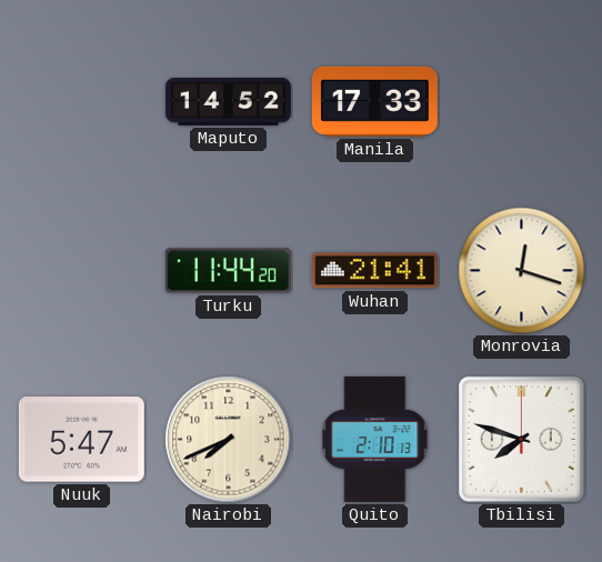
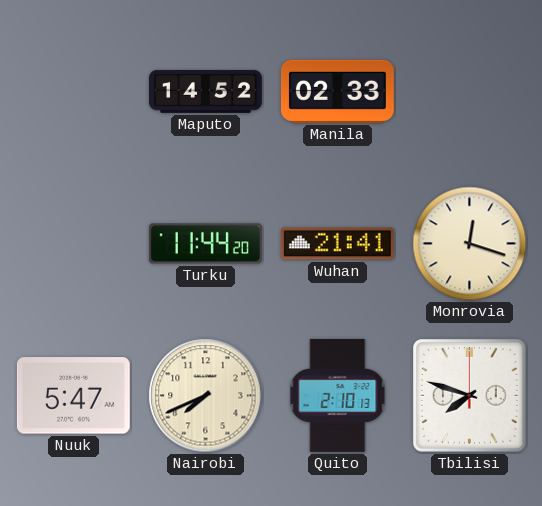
Manila: 17:33 -> 02:33 (337, 91)
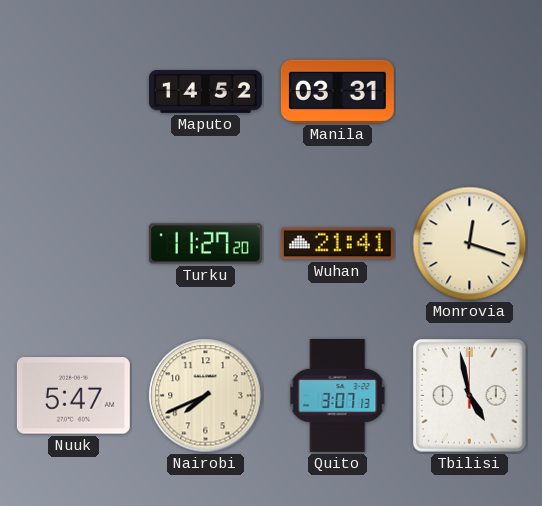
Manila: 02:33 -> 03:31 (337, 91)
Turku: 11:44 -> 11:27 (205, 244)
Quito: 2:10 -> 3:07 (338, 395)
Tbilisi: 7:48 -> 4:58 (470, 396)
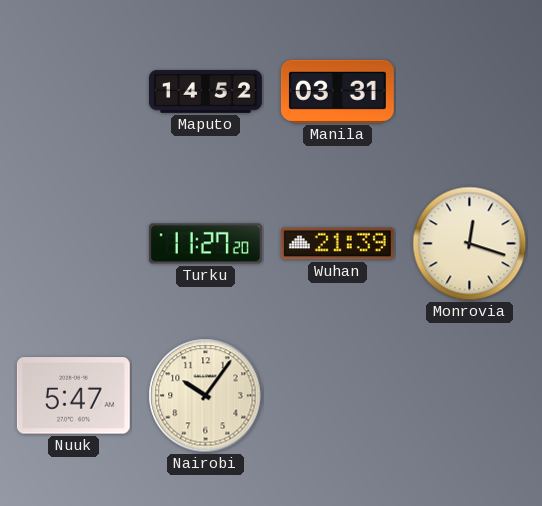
Wuhan: 21:41 -> 21:39 (337, 244)
Nairobi: 7:41 -> 10:06 (206, 396)
Quito: 3:07 -> none (338, 395)
Tbilisi: 4:58 -> none (470, 396)
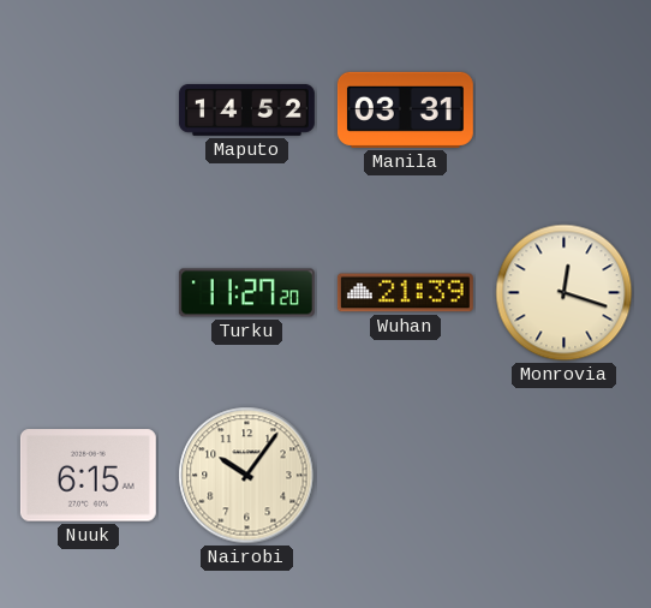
Nuuk: 5:47 -> 6:15 (88, 476)
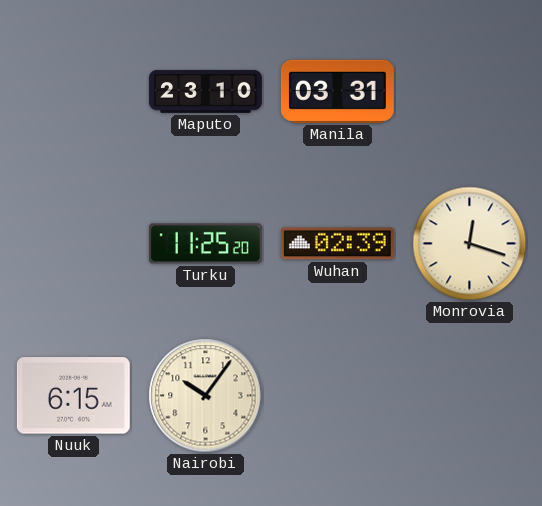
Maputo: 14:52 -> 23:10 (205, 91)
Turku: 11:27 -> 11:25 (205, 244)
Wuhan: 21:39 -> 02:39 (337, 244)
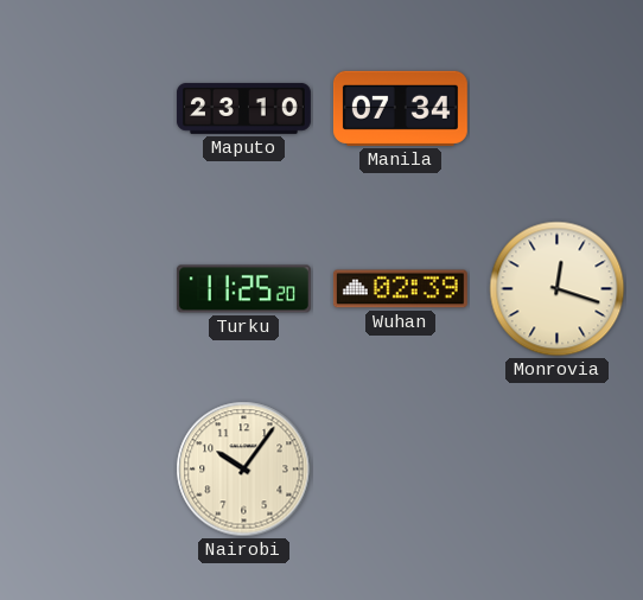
Manila: 03:31 -> 07:34 (400, 108)
Nuuk: 6:15 -> none (73, 396)
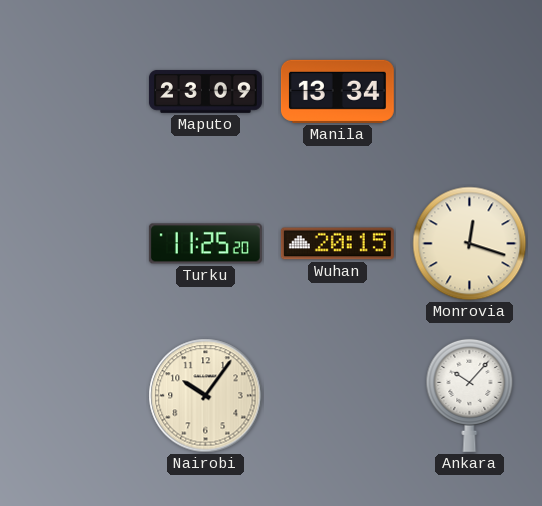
Maputo: 23:10 -> 23:09 (205, 91)
Manila: 07:34 -> 13:34 (337, 91)
Wuhan: 02:39 -> 20:15 (337, 244)
Ankara: none -> 10:07 (470, 395)
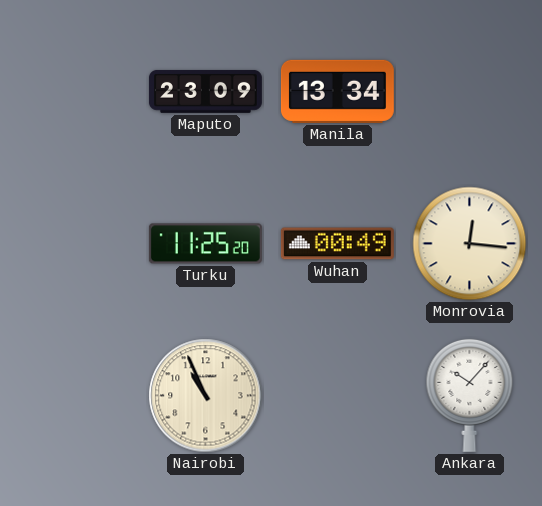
Wuhan: 20:15 -> 00:49 (337, 244)
Monrovia: 12:18 -> 12:16 (470, 244)
Nairobi: 10:06 -> 10:56 (206, 396)
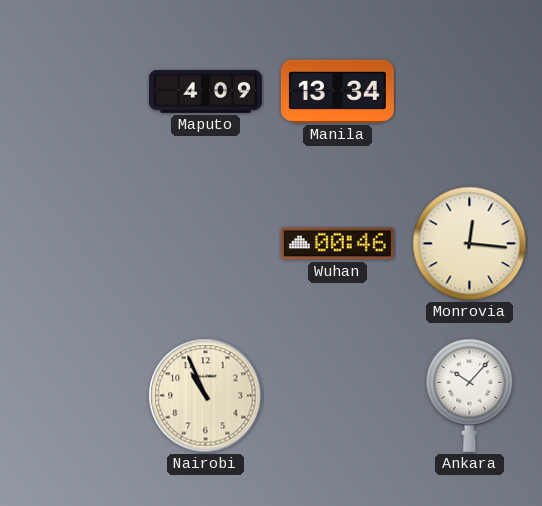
Maputo: 23:09 -> 4:09 (205, 91)
Turku: 11:25 -> none (205, 244)
Wuhan: 00:49 -> 00:46 (337, 244)
